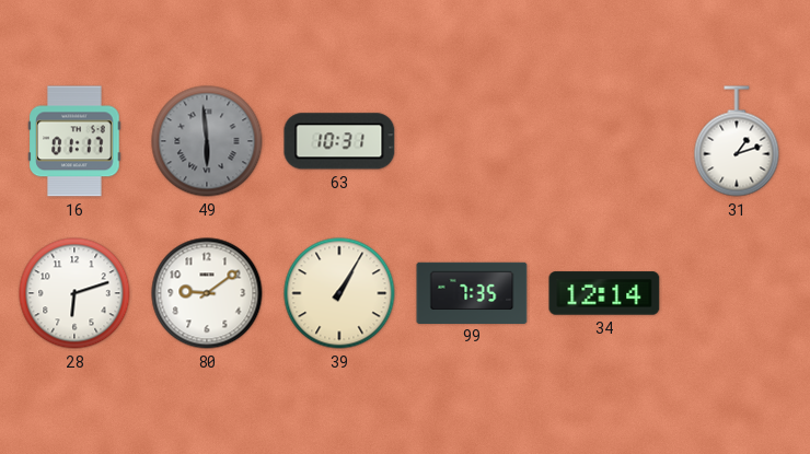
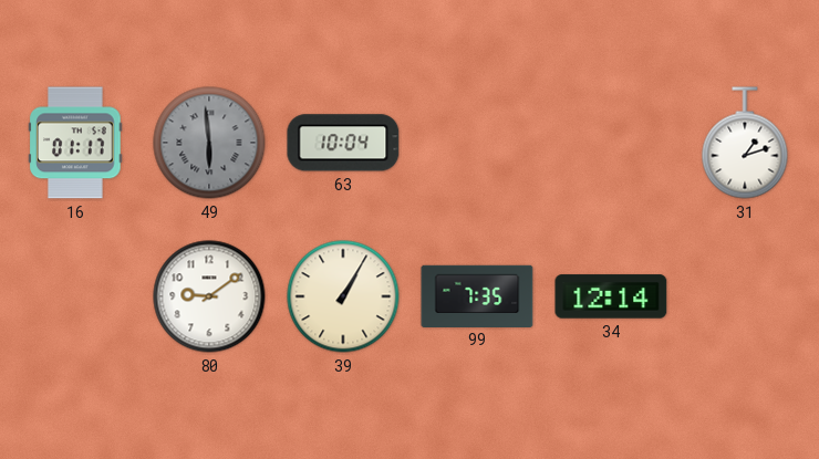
63: 10:31 -> 10:04 (343, 143)
28: 6:12 -> none (74, 293)
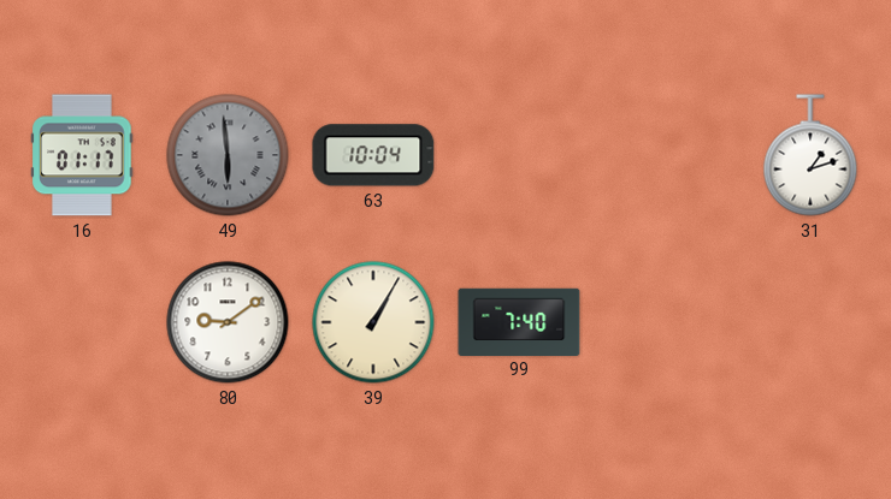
99: 7:35 -> 7:40 (519, 321)
34: 12:14 -> none (611, 296)
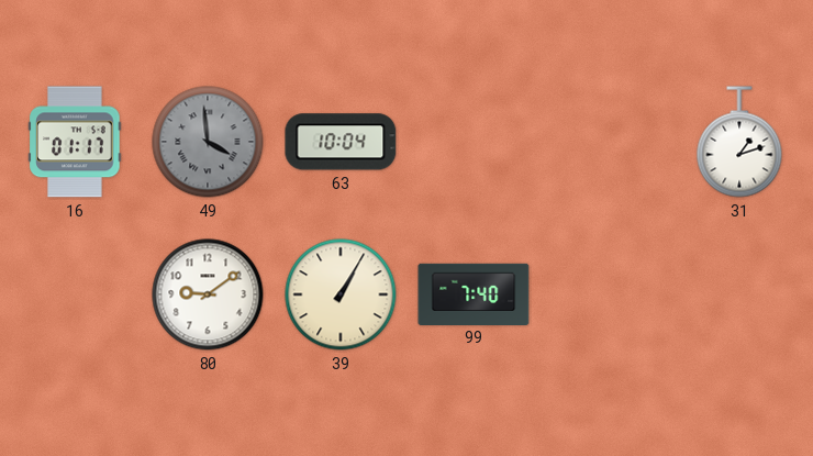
49: 5:59 -> 3:59 (208, 142)
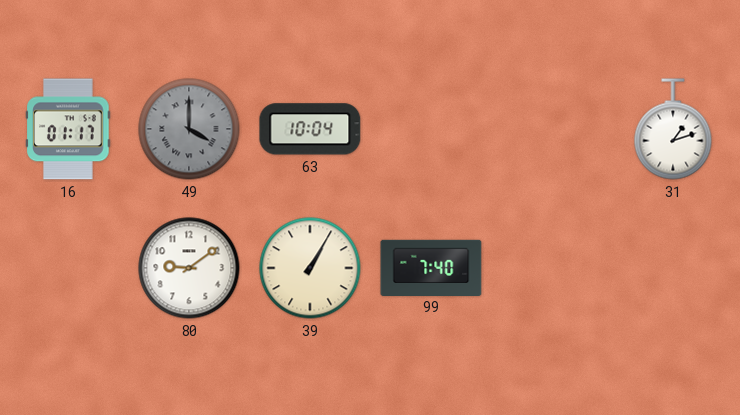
49: 3:59 -> 4:00 (189, 129)
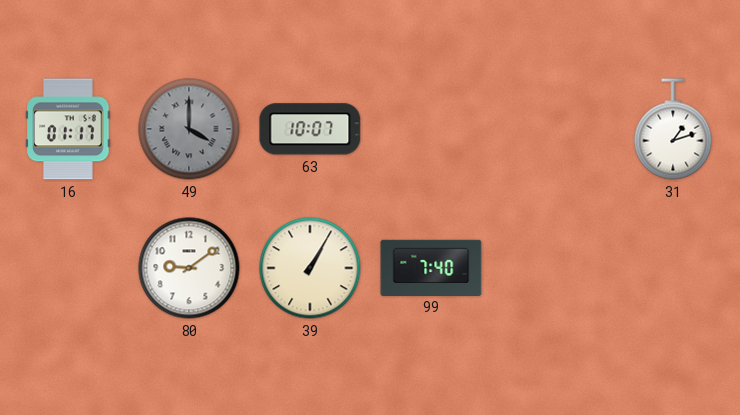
63: 10:04 -> 10:07 (310, 129)
